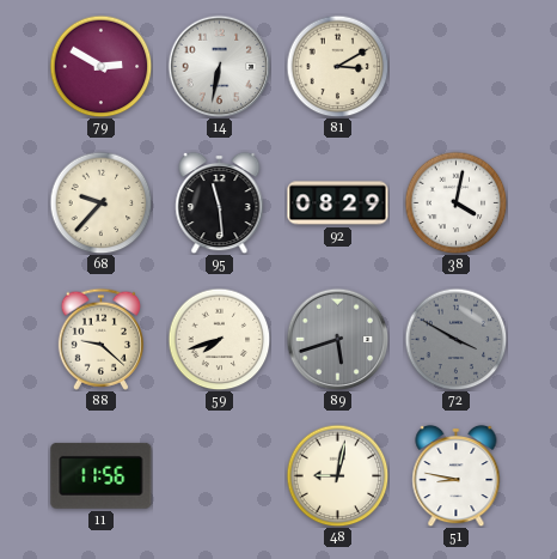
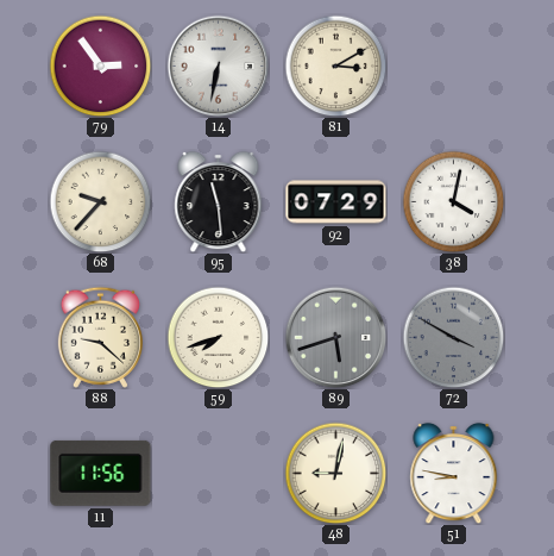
79: 2:50 -> 2:54 (100, 65)
92: 08:29 -> 07:29 (336, 202)
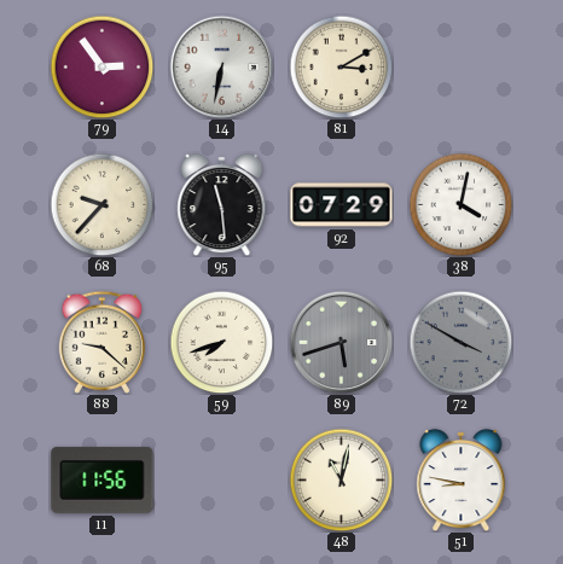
48: 9:02 -> 11:02 (341, 479)
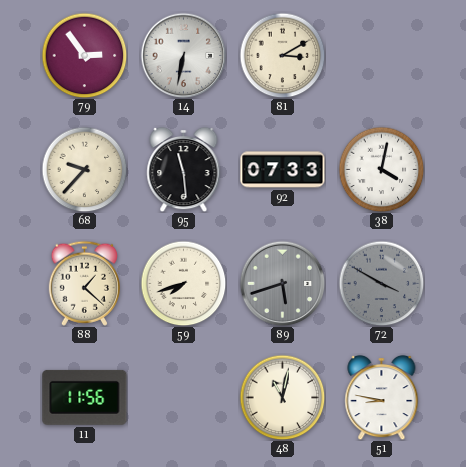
92: 07:29 -> 07:33 (283, 170)
88: 9:22 -> 1:22 (84, 283)
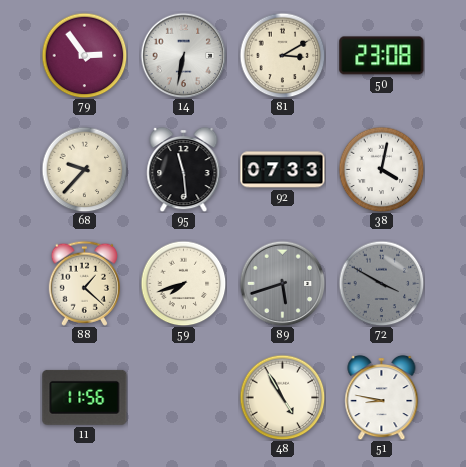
50: none -> 23:08 (382, 56)
48: 11:02 -> 4:55 (282, 397)
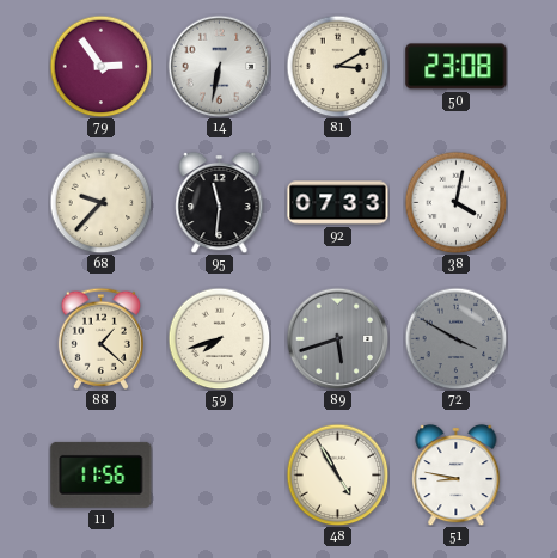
95: 11:29 -> 11:31 (220, 202)
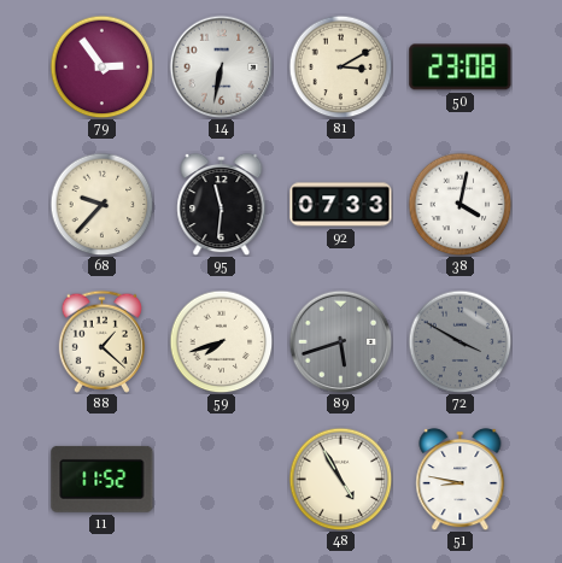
11: 11:56 -> 11:52 (103, 479)
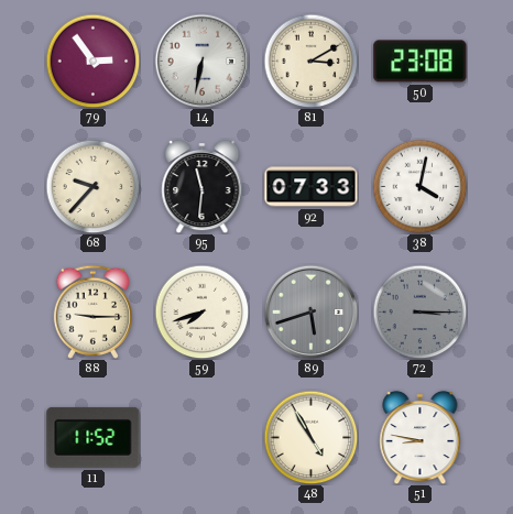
88: 1:22 -> 9:15 (92, 311)
72: 3:50 -> 3:15 (419, 311)
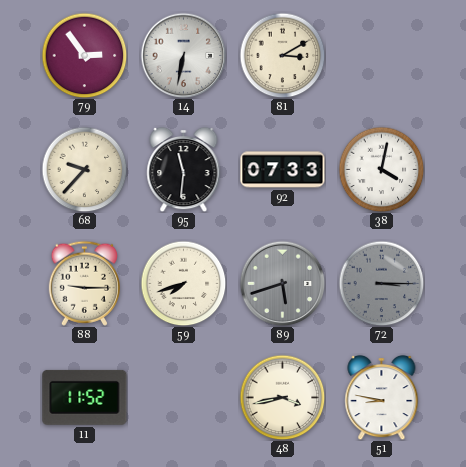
50: 23:08 -> none (421, 62)
48: 4:55 -> 3:43 (282, 397)
